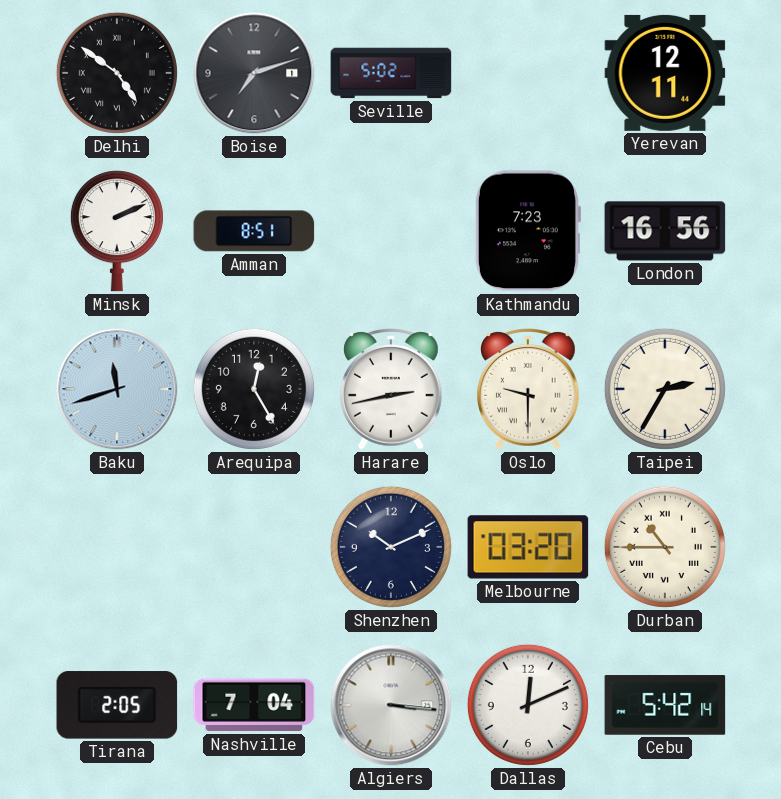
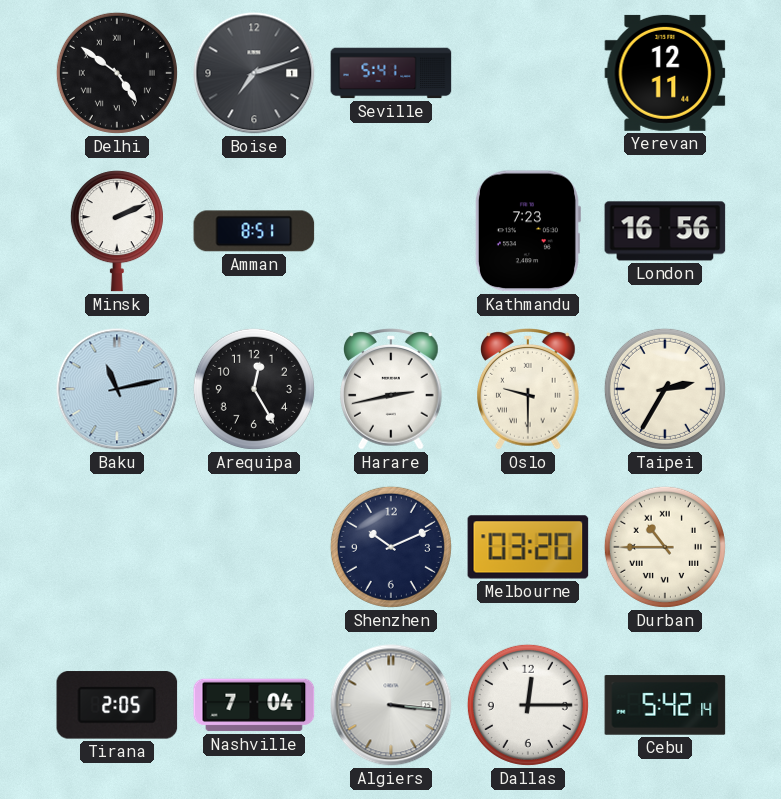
Seville: 5:02 -> 5:41 (391, 73)
Baku: 11:42 -> 11:13 (117, 389)
Dallas: 12:11 -> 12:15 (528, 705)
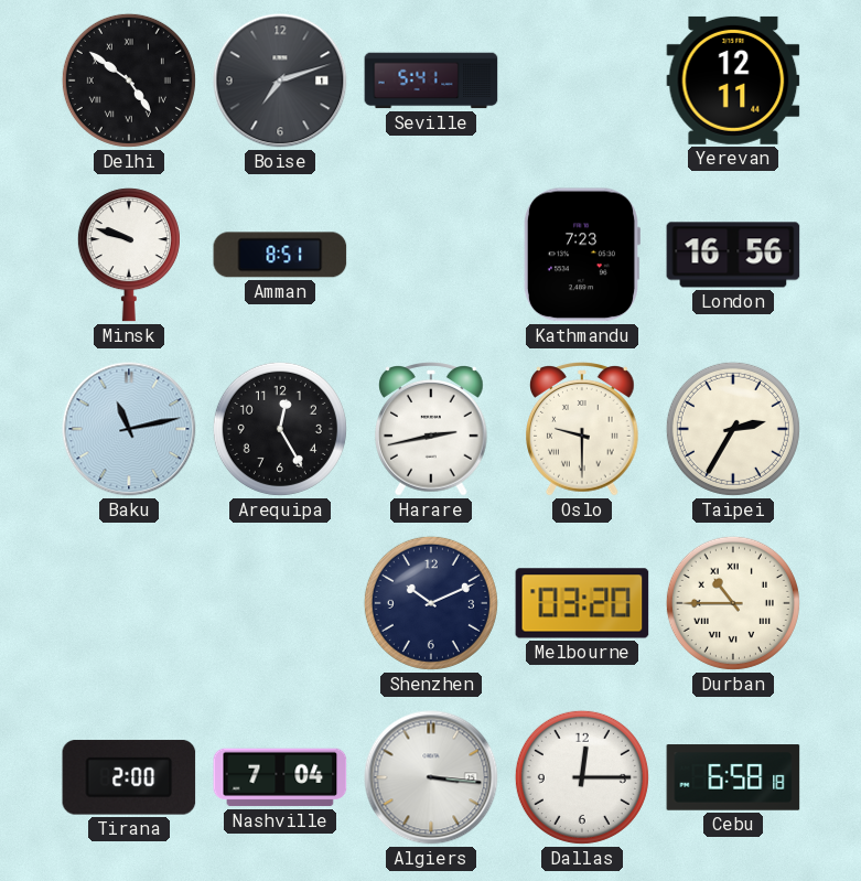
Minsk: 2:11 -> 9:48 (129, 255)
Tirana: 2:05 -> 2:00 (129, 777)
Cebu: 5:42 -> 6:58 (733, 777)
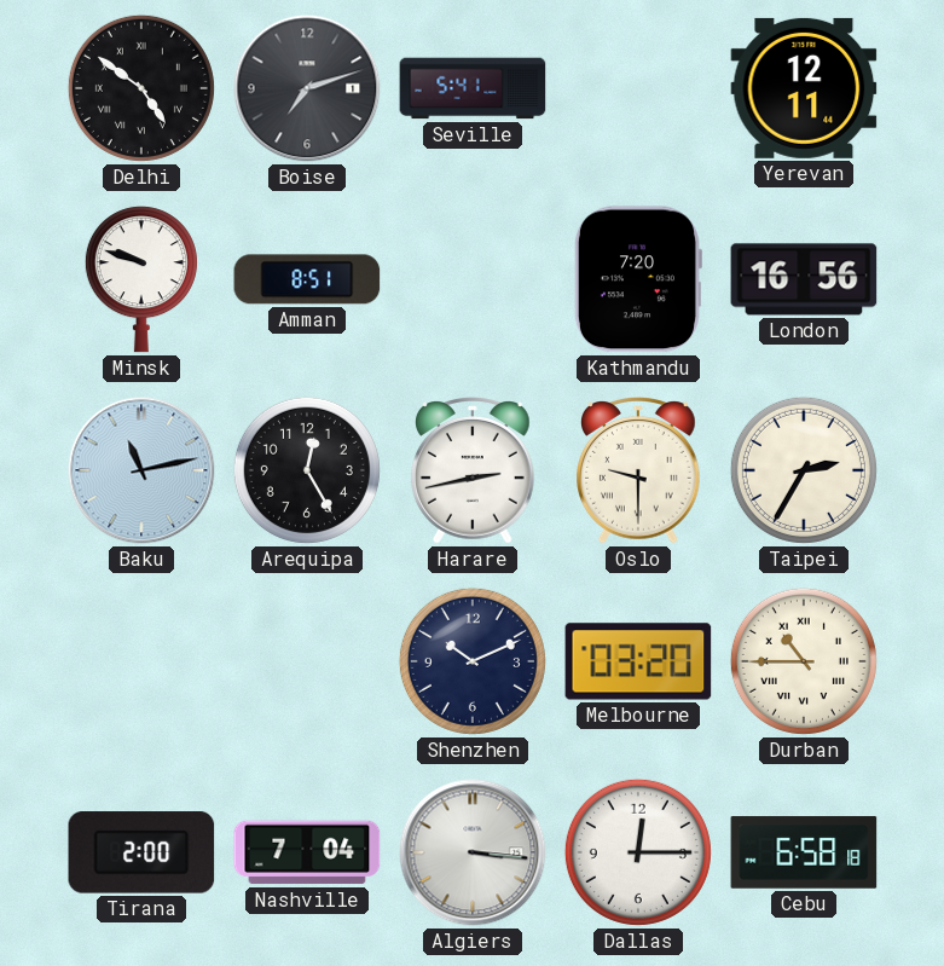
Kathmandu: 7:23 -> 7:20 (637, 279)
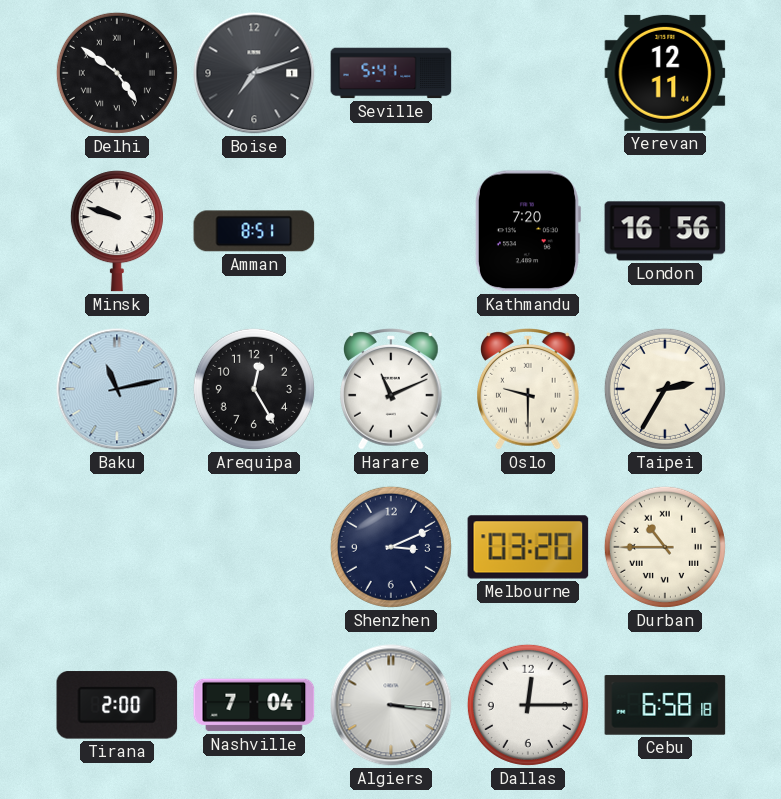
Harare: 2:43 -> 11:11 (392, 389)
Shenzhen: 10:11 -> 3:11 (391, 547)
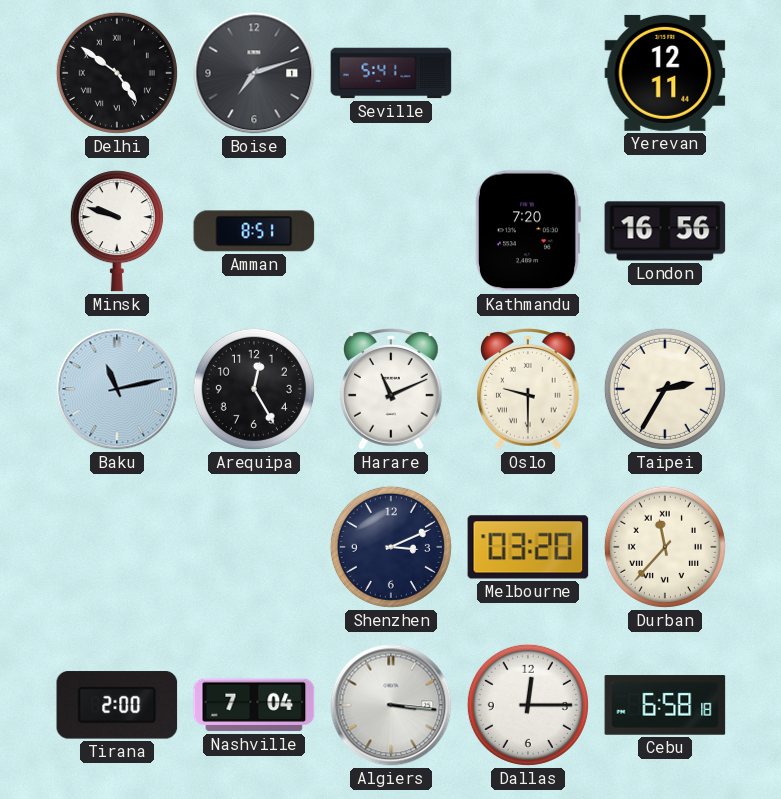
Durban: 10:45 -> 11:37 (665, 547)
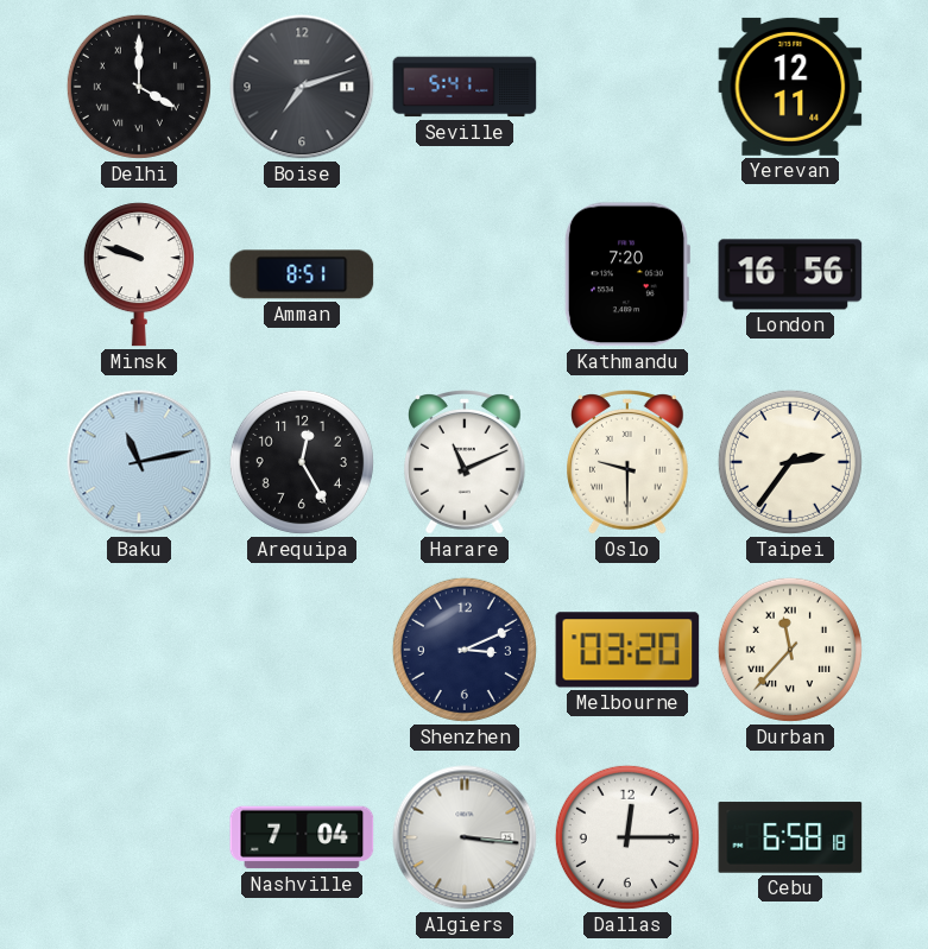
Delhi: 4:51 -> 4:00 (139, 87)
Taipei: 2:35 -> 2:36 (790, 462)
Tirana: 2:00 -> none (117, 705)
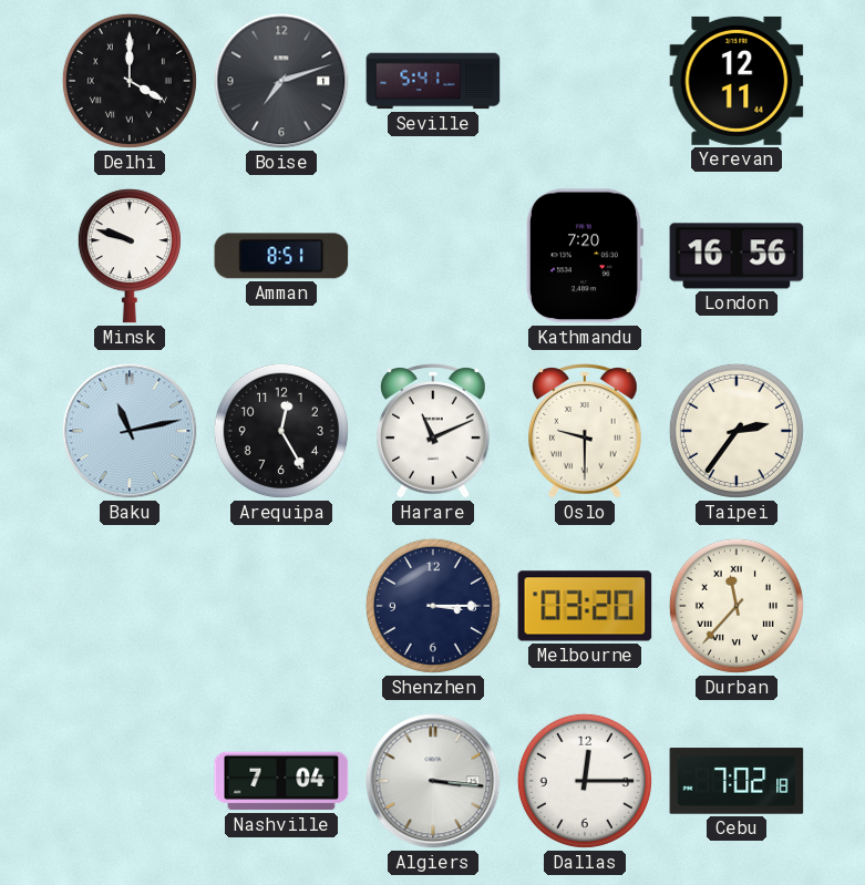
Shenzhen: 3:11 -> 3:15 (433, 606)
Cebu: 6:58 -> 7:02 (737, 781)
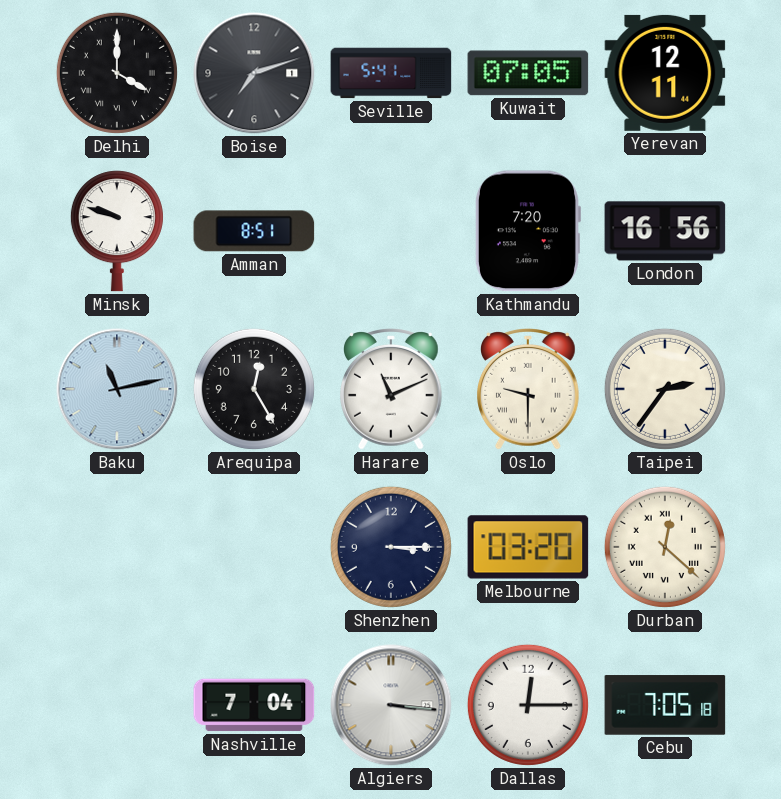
Kuwait: none -> 07:05 (528, 73)
Durban: 11:37 -> 12:22 (665, 547)
Cebu: 7:02 -> 7:05 (665, 705)
